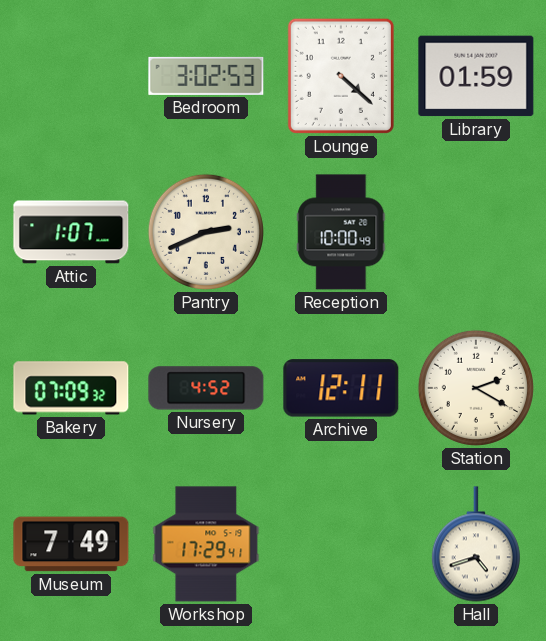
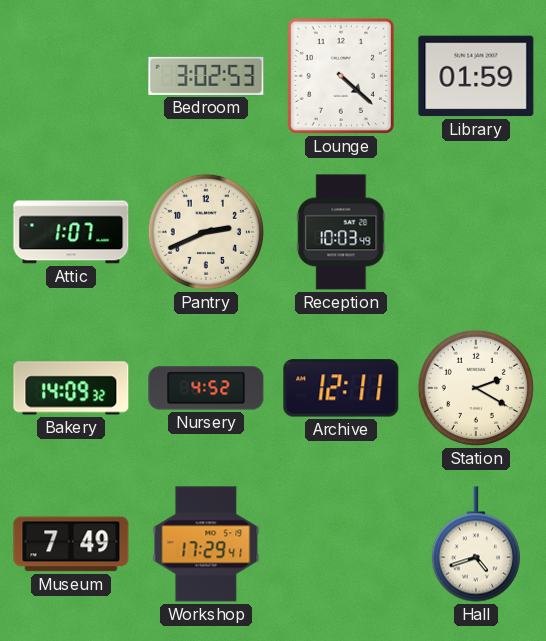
Reception: 10:00 -> 10:03 (341, 232)
Bakery: 07:09 -> 14:09 (71, 388)
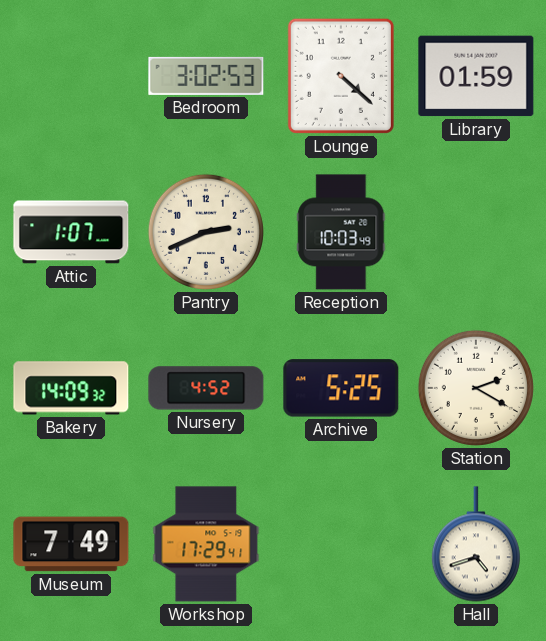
Archive: 12:11 -> 5:25 (341, 388)
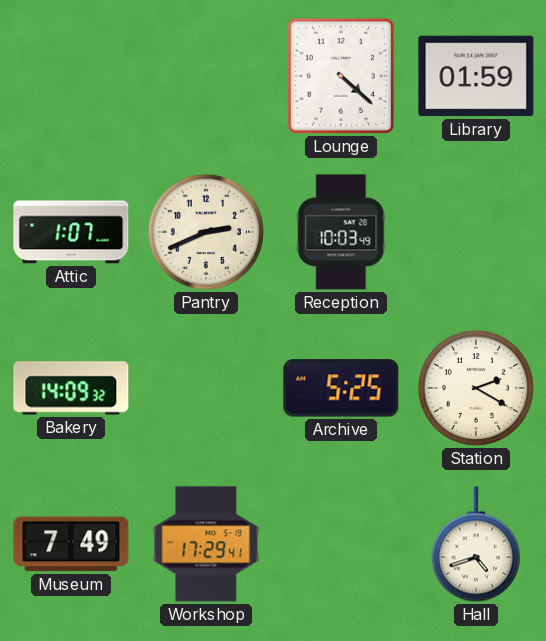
Bedroom: 3:02 -> none (206, 76)
Nursery: 4:52 -> none (206, 388)
